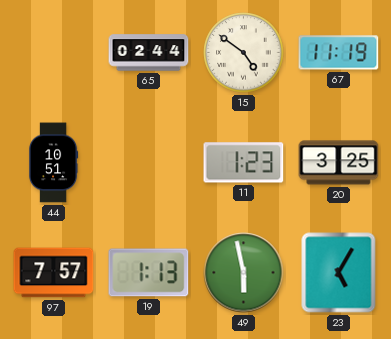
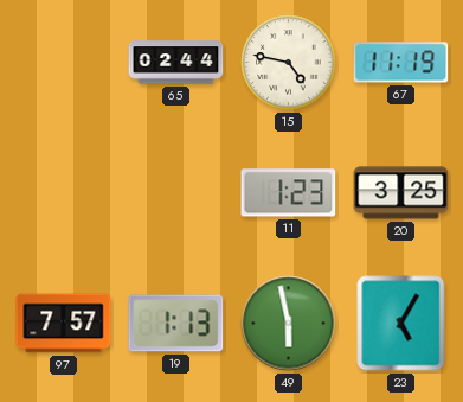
15: 4:51 -> 4:47 (289, 63)
44: 10:51 -> none (53, 163)
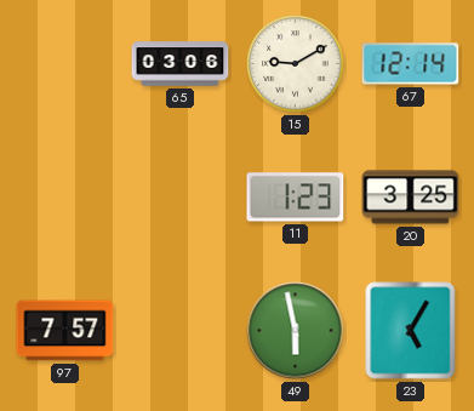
65: 02:44 -> 03:06 (181, 64)
15: 4:47 -> 9:10 (296, 64)
67: 11:19 -> 12:14 (411, 64)
19: 1:13 -> none (176, 324)
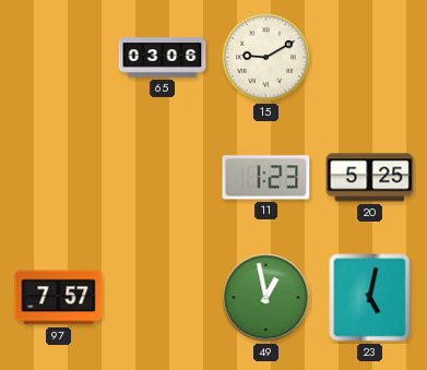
67: 12:14 -> none (411, 64)
20: 3:25 -> 5:25 (370, 178)
49: 5:58 -> 12:58 (266, 298)
23: 5:05 -> 5:02 (370, 298)
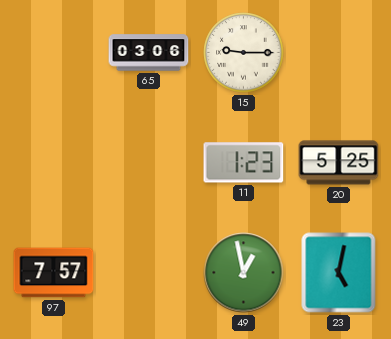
15: 9:10 -> 9:15 (244, 53)
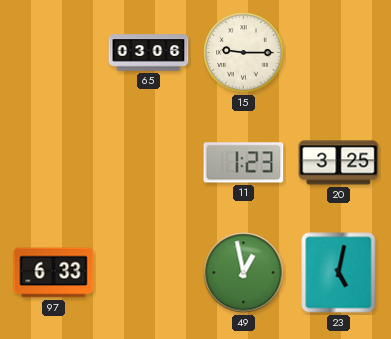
20: 5:25 -> 3:25 (339, 163)
97: 7:57 -> 6:33 (54, 273)
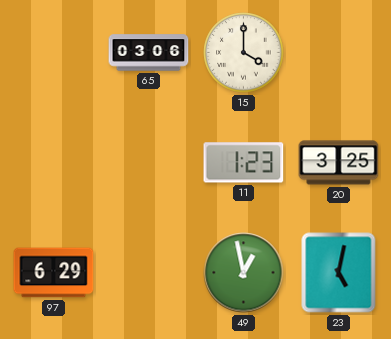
15: 9:15 -> 4:00 (244, 53)
97: 6:33 -> 6:29 (54, 273)
